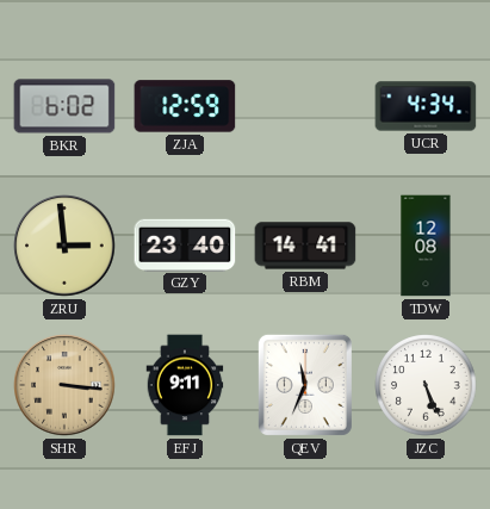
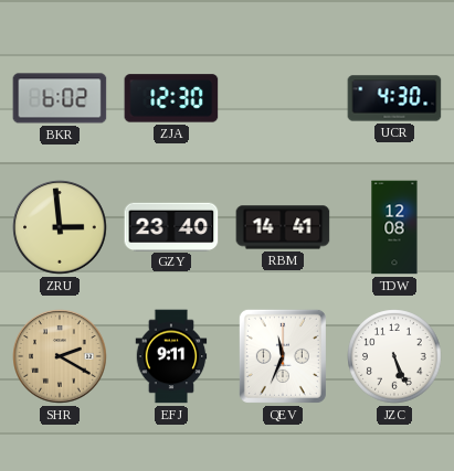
ZJA: 12:59 -> 12:30 (171, 98)
UCR: 4:34 -> 4:30 (394, 98)
SHR: 3:16 -> 2:20 (60, 356)
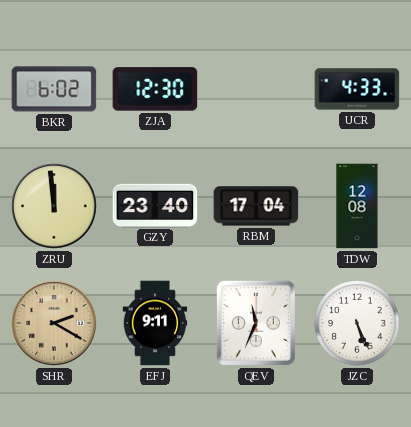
UCR: 4:30 -> 4:33 (357, 89)
ZRU: 2:59 -> 11:59 (54, 206)
RBM: 14:41 -> 17:04 (256, 206)
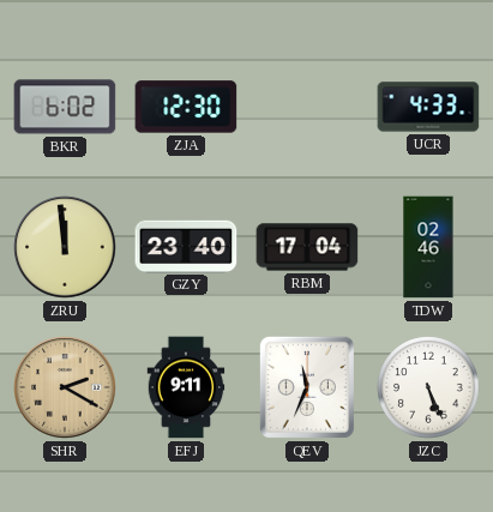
TDW: 12:08 -> 02:46 (428, 247)
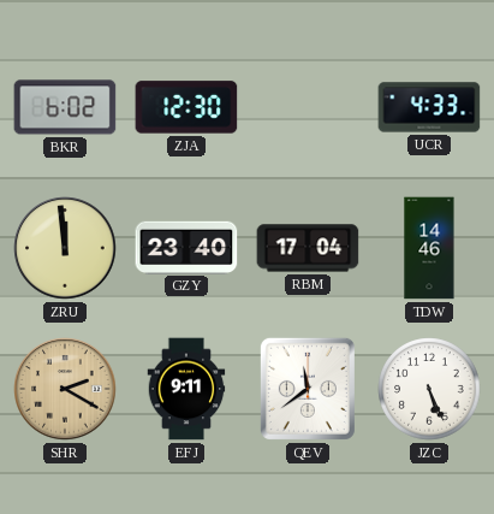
TDW: 02:46 -> 14:46 (429, 248)
QEV: 11:34 -> 11:39 (308, 389)
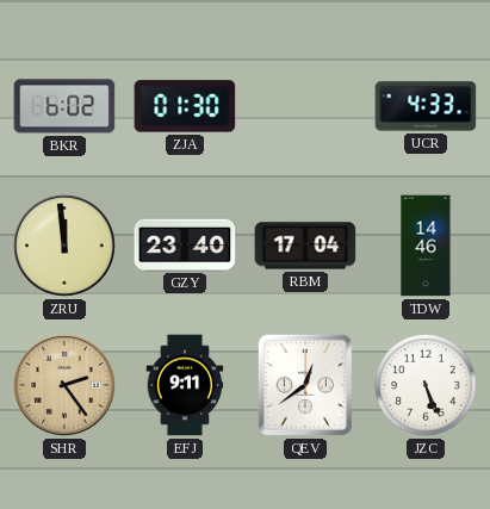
ZJA: 12:30 -> 01:30 (185, 106)
SHR: 2:20 -> 2:24 (64, 385)
QEV: 11:39 -> 12:39 (305, 385)
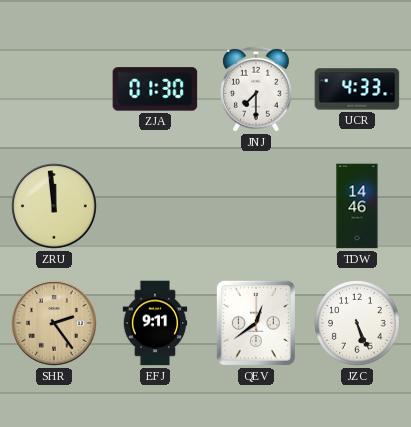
BKR: 6:02 -> none (64, 106)
JNJ: none -> 7:30 (256, 89)
GZY: 23:40 -> none (185, 244)
RBM: 17:04 -> none (305, 246)
